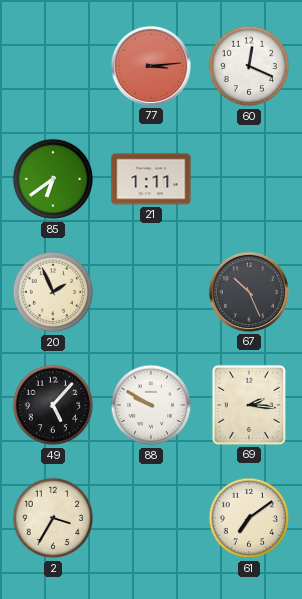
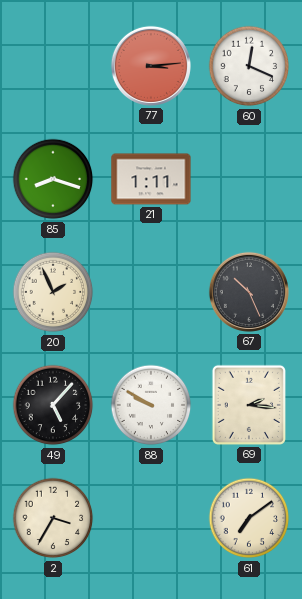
85: 6:39 -> 8:18 (53, 179)
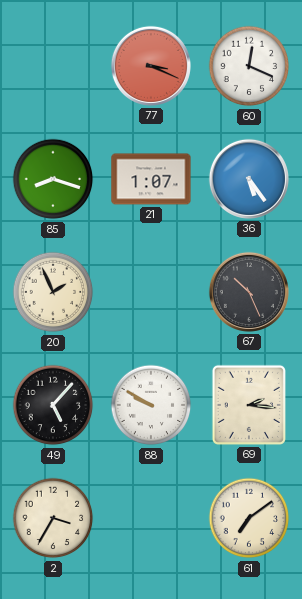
77: 3:14 -> 3:19 (151, 66)
21: 1:11 -> 1:07 (151, 179)
36: none -> 5:24 (249, 179)
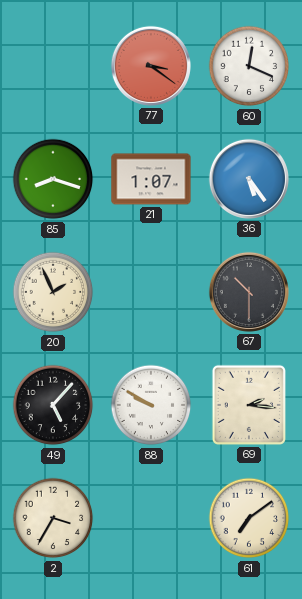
77: 3:19 -> 3:21 (151, 66)
67: 10:26 -> 10:30 (249, 292)
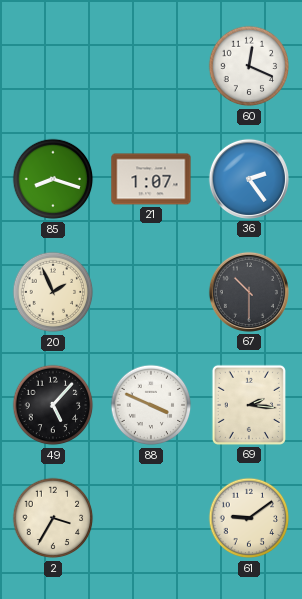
77: 3:21 -> none (151, 66)
36: 5:24 -> 2:24 (249, 179)
88: 9:50 -> 3:49 (151, 405)
61: 7:09 -> 9:09 (249, 518)
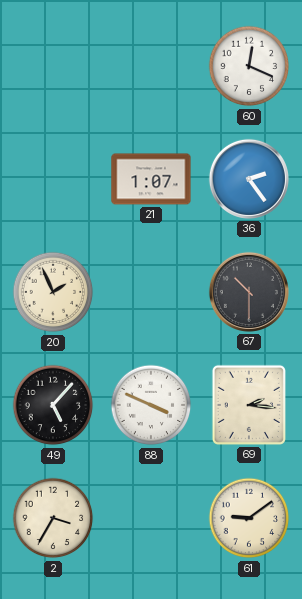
85: 8:18 -> none (53, 179)
